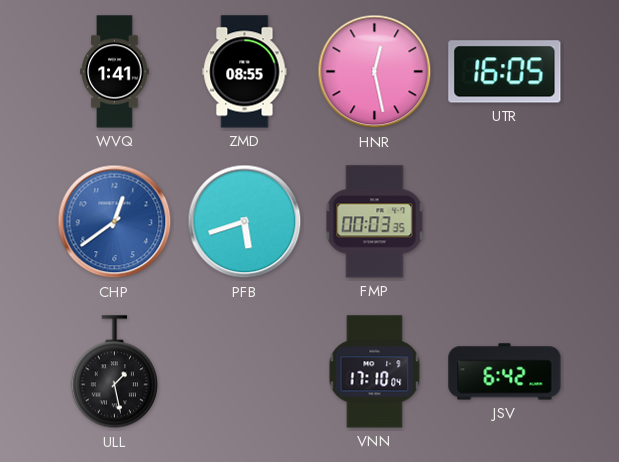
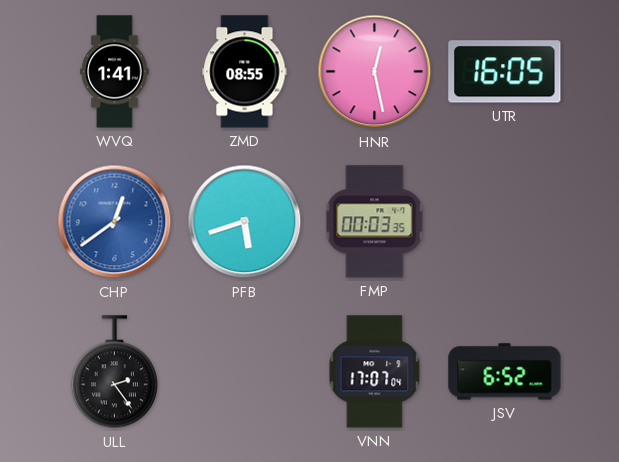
ULL: 1:28 -> 2:24 (114, 372)
VNN: 17:10 -> 17:07 (375, 372)
JSV: 6:42 -> 6:52 (505, 372)
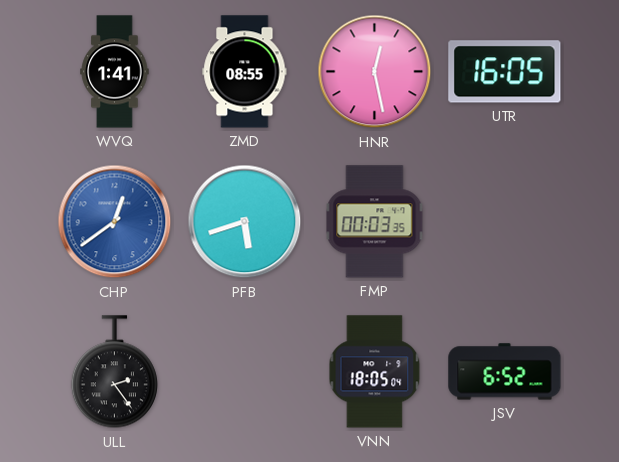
VNN: 17:07 -> 18:05 (375, 372)
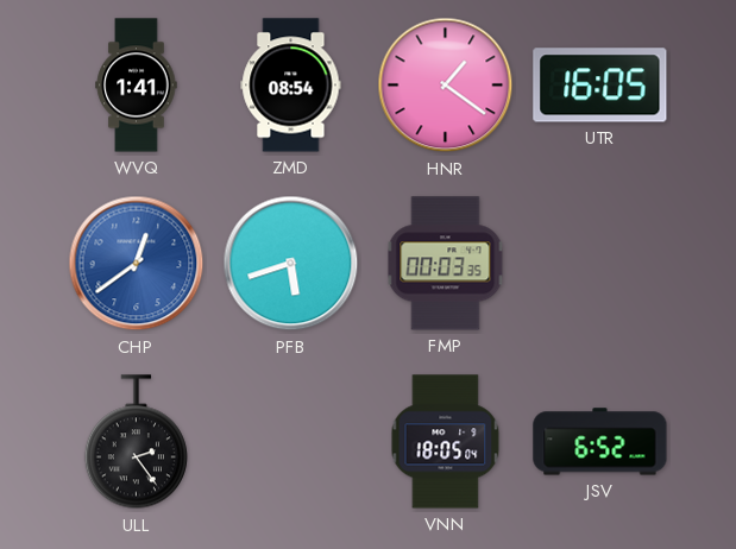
ZMD: 08:55 -> 08:54 (291, 86)
HNR: 12:28 -> 1:21 (446, 86)
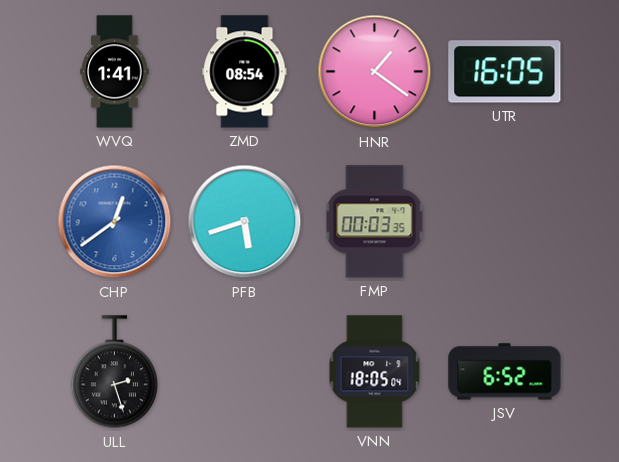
ULL: 2:24 -> 2:27 (114, 372)
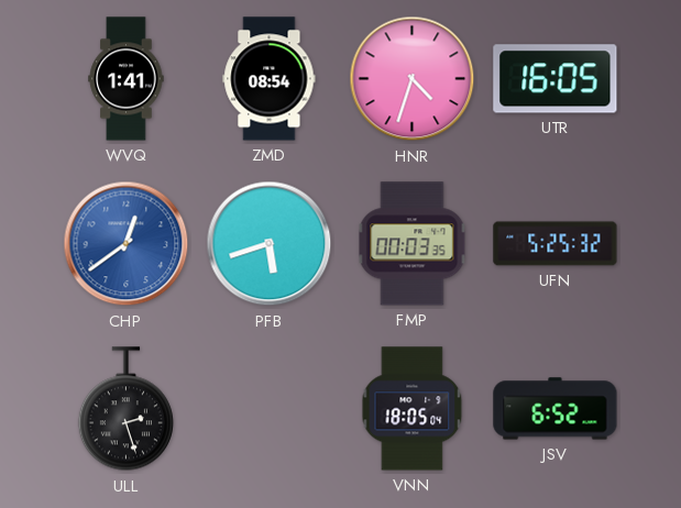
HNR: 1:21 -> 4:33 (413, 79)
UFN: none -> 5:25 (556, 244)
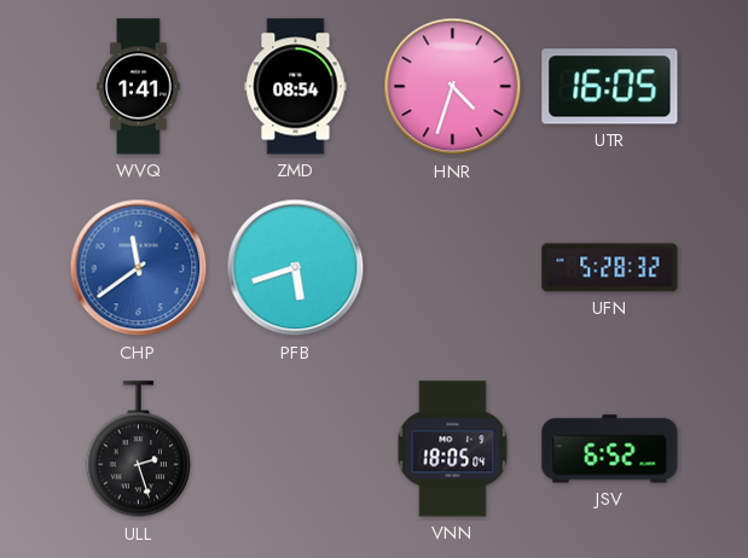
CHP: 12:39 -> 11:39 (139, 268)
FMP: 00:03 -> none (413, 244)
UFN: 5:25 -> 5:28 (610, 268)
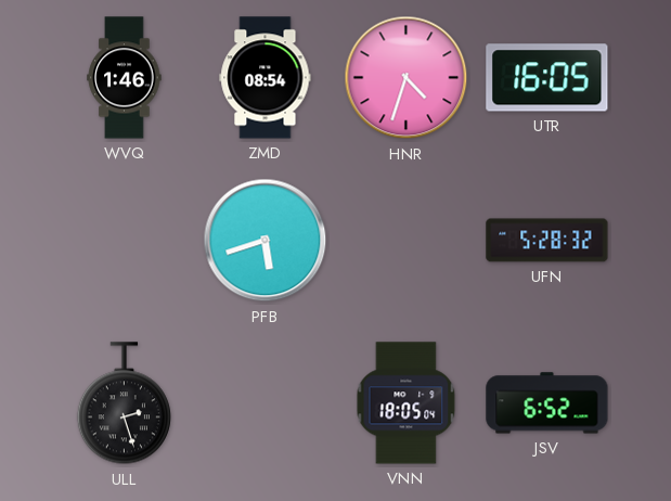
WVQ: 1:41 -> 1:46 (125, 78)
CHP: 11:39 -> none (139, 268)
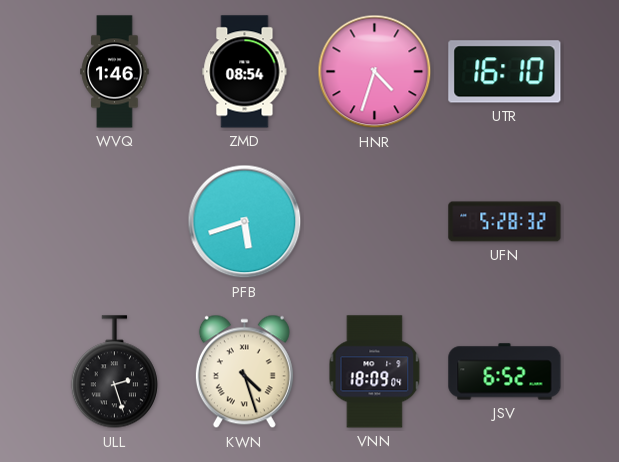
UTR: 16:05 -> 16:10 (505, 72)
KWN: none -> 4:27 (244, 372)
VNN: 18:05 -> 18:09 (375, 372)
